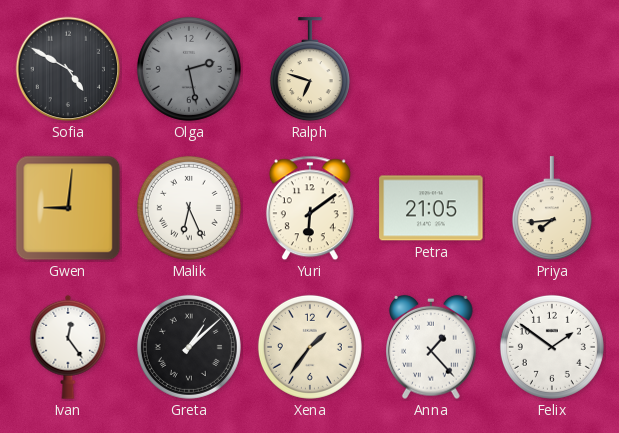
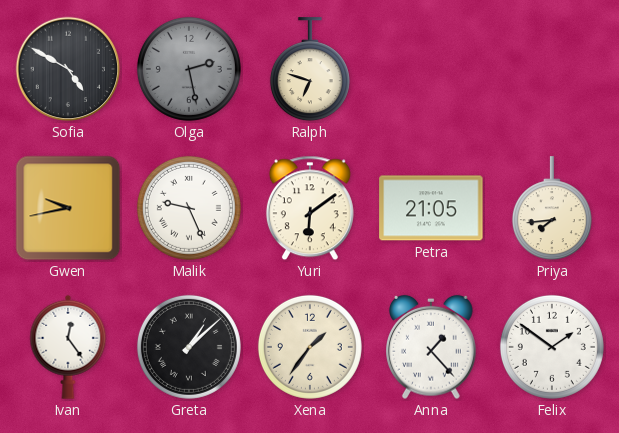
Gwen: 9:01 -> 9:43 (68, 208)
Malik: 6:26 -> 9:26 (189, 208)
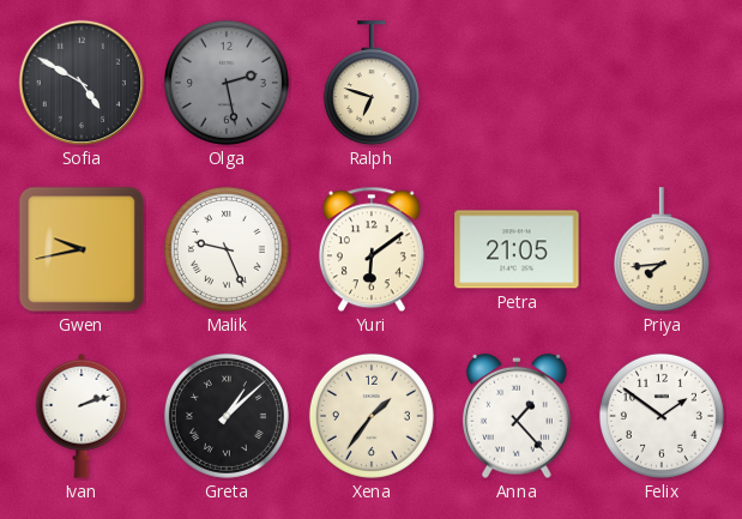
Ivan: 12:24 -> 2:12 (82, 416)
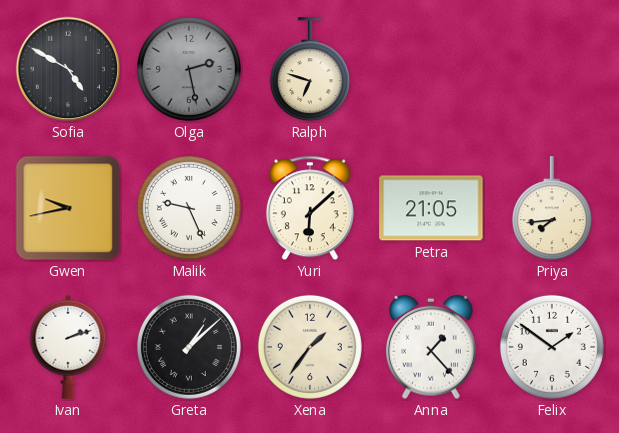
Yuri: 6:09 -> 6:08 (310, 208)
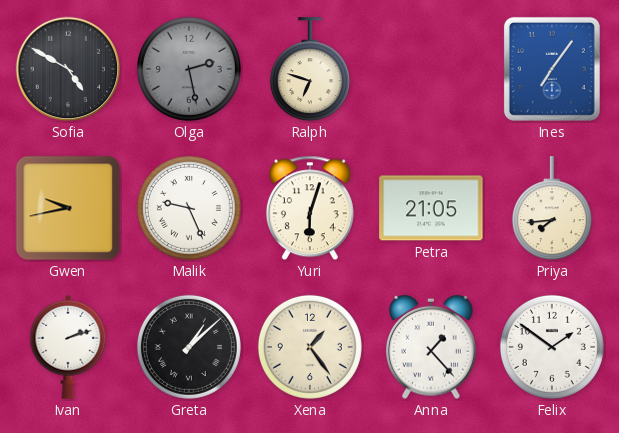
Ines: none -> 7:06 (552, 69)
Yuri: 6:08 -> 6:03 (310, 208)
Xena: 1:36 -> 1:24 (310, 347)
